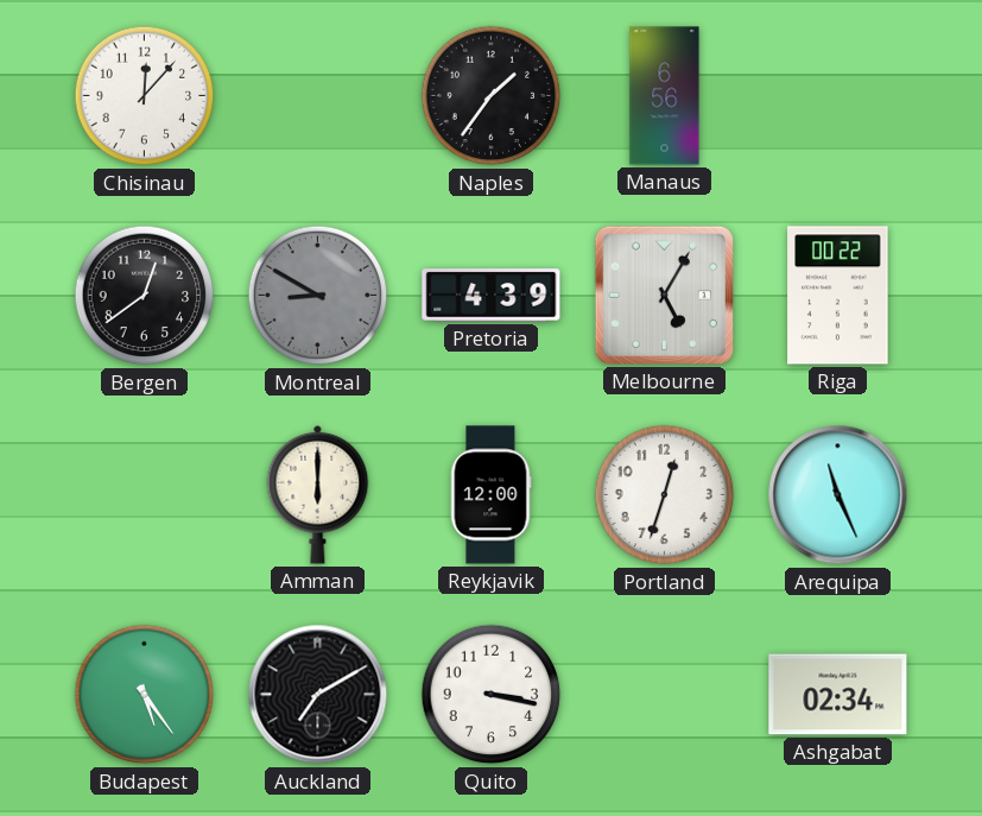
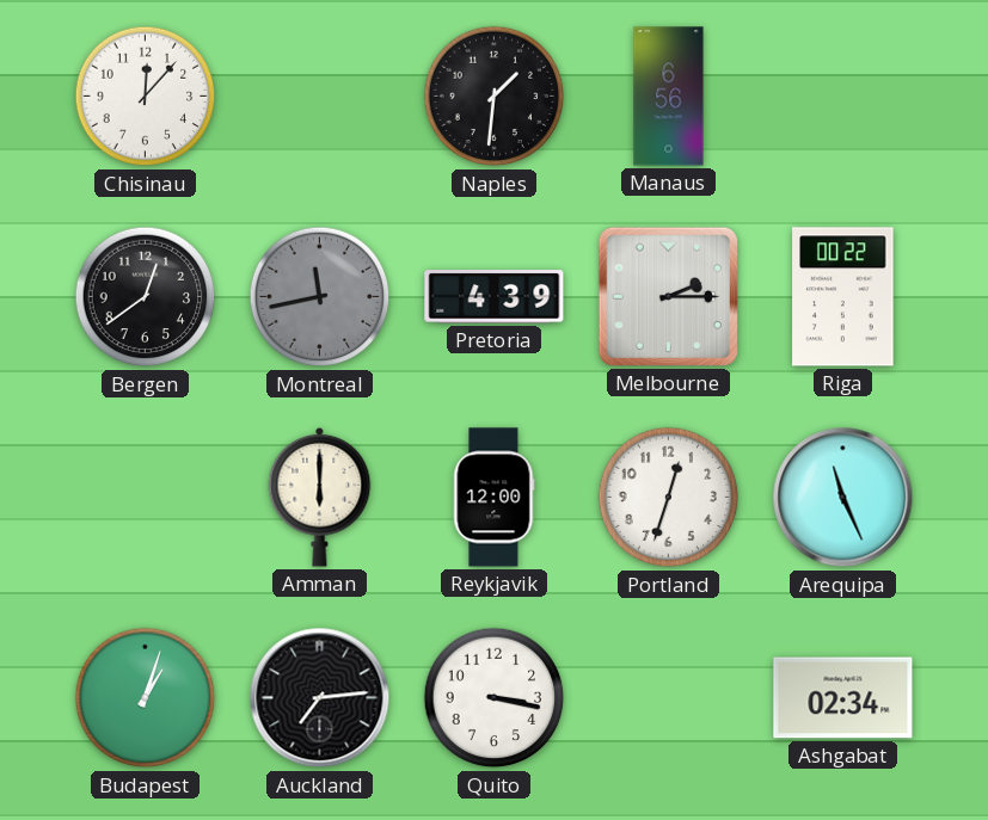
Naples: 1:36 -> 1:31 (495, 97)
Montreal: 8:50 -> 11:43 (320, 297)
Melbourne: 5:05 -> 2:15 (668, 296)
Budapest: 5:24 -> 1:03 (146, 698)
Auckland: 7:10 -> 7:14 (320, 698)
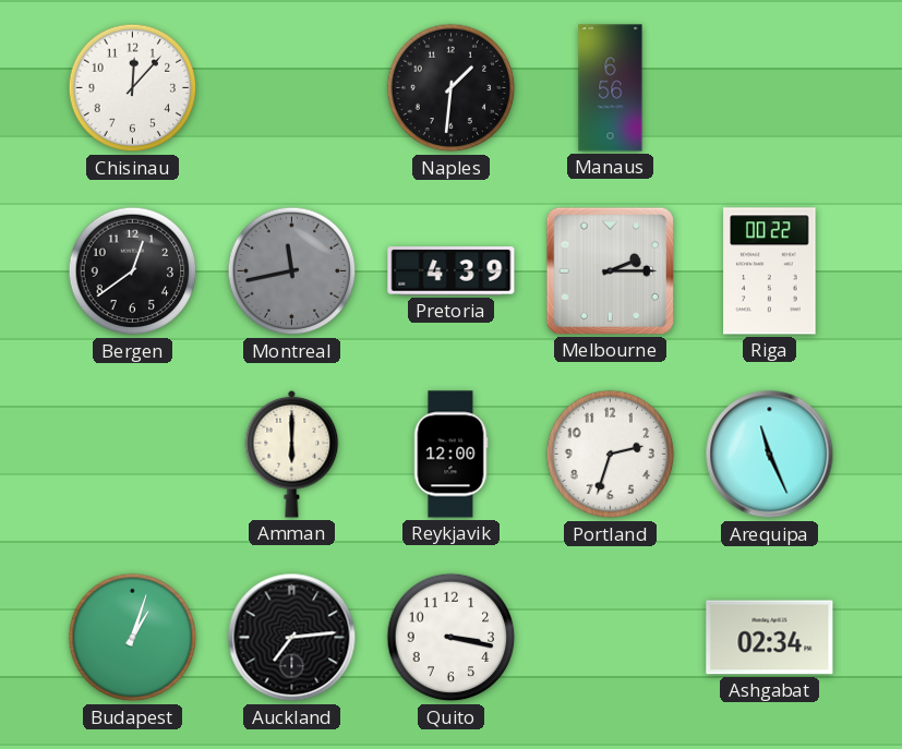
Portland: 12:33 -> 2:33 (611, 455)
